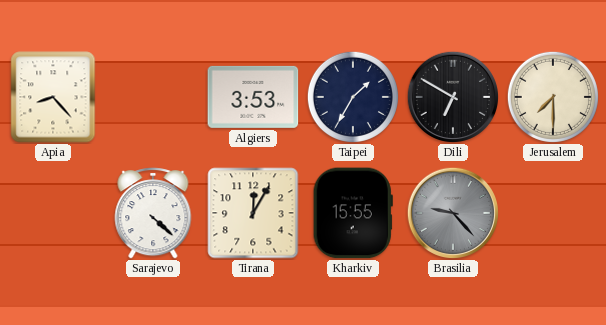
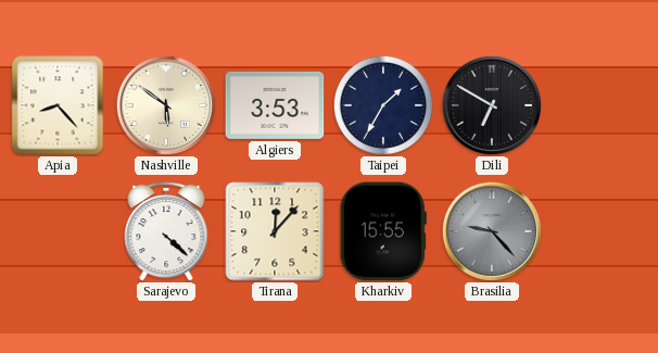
Nashville: none -> 5:51 (165, 104)
Jerusalem: 7:30 -> none (553, 97)
Tirana: 12:05 -> 12:07 (275, 231)
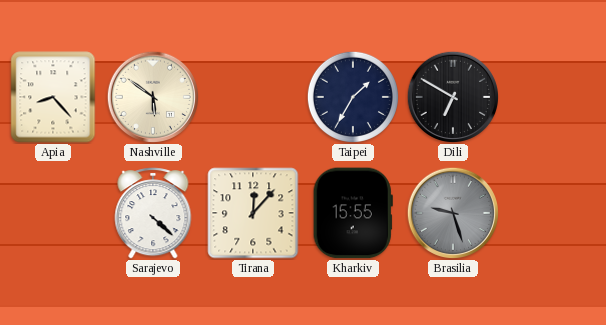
Algiers: 3:53 -> none (275, 105)
Brasilia: 9:23 -> 9:27 (452, 212)
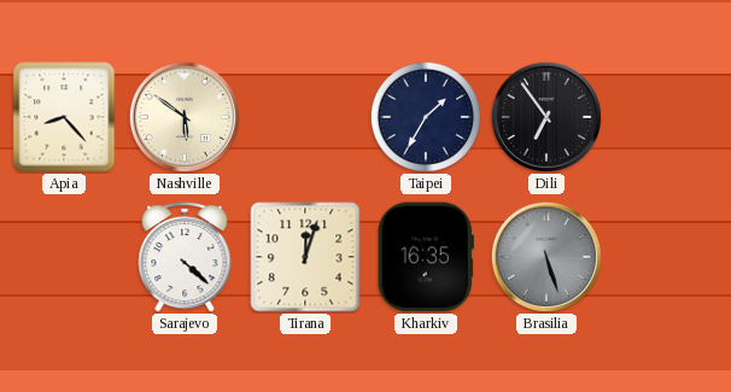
Dili: 6:50 -> 6:54 (545, 116)
Tirana: 12:07 -> 12:03 (305, 257)
Kharkiv: 15:55 -> 16:35 (426, 257)
Brasilia: 9:27 -> 5:27 (545, 256)
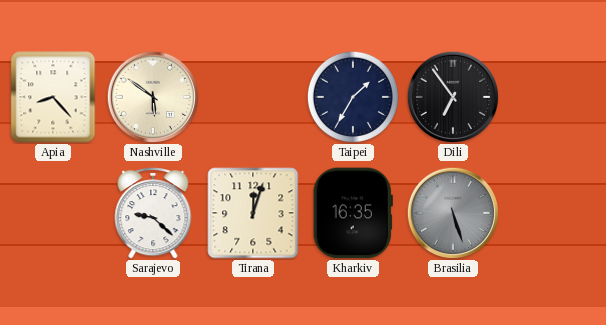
Sarajevo: 4:22 -> 9:22 (153, 213)
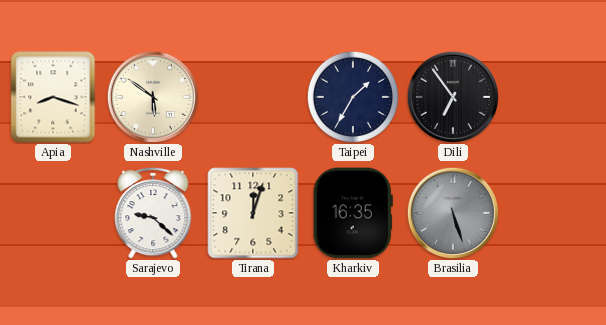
Apia: 8:23 -> 8:18 (53, 97)
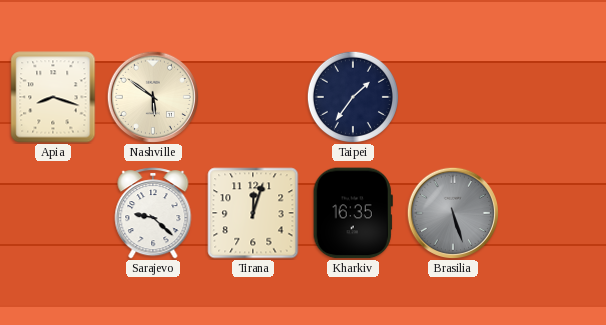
Taipei: 1:35 -> 1:36 (353, 97)
Dili: 6:54 -> none (452, 96)
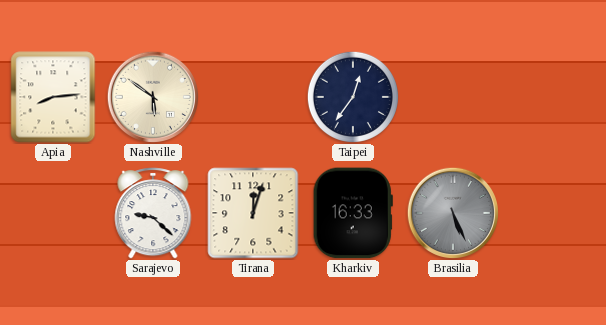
Apia: 8:18 -> 8:14 (53, 97)
Taipei: 1:36 -> 12:36 (353, 97)
Kharkiv: 16:35 -> 16:33 (353, 213)
Brasilia: 5:27 -> 5:26 (452, 212)
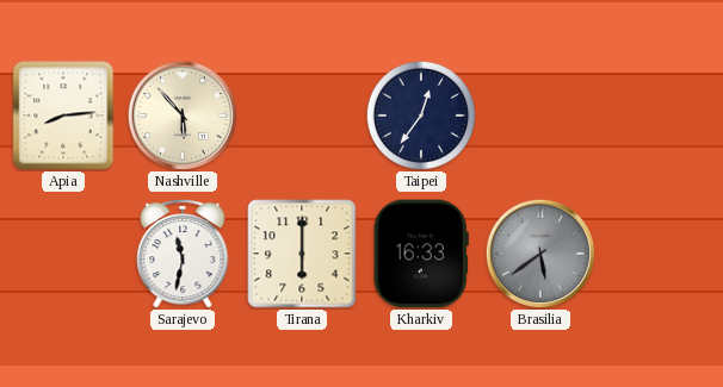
Nashville: 5:51 -> 5:53 (181, 114)
Sarajevo: 9:22 -> 11:32 (183, 254)
Tirana: 12:03 -> 6:00 (302, 254)
Brasilia: 5:26 -> 5:39 (539, 252)
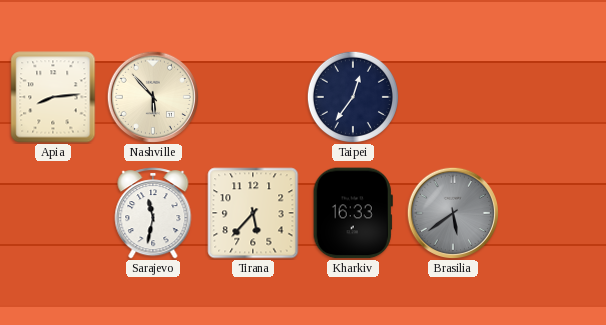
Tirana: 6:00 -> 5:37 (253, 213)
